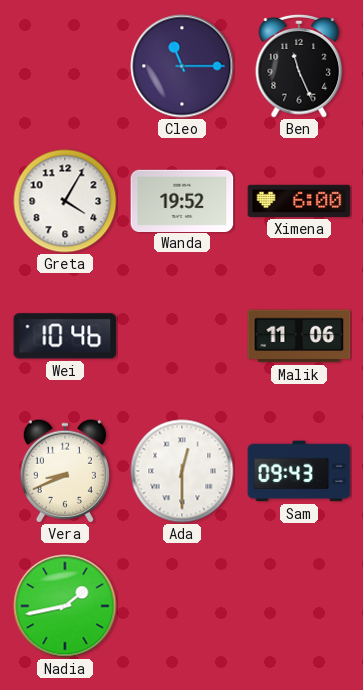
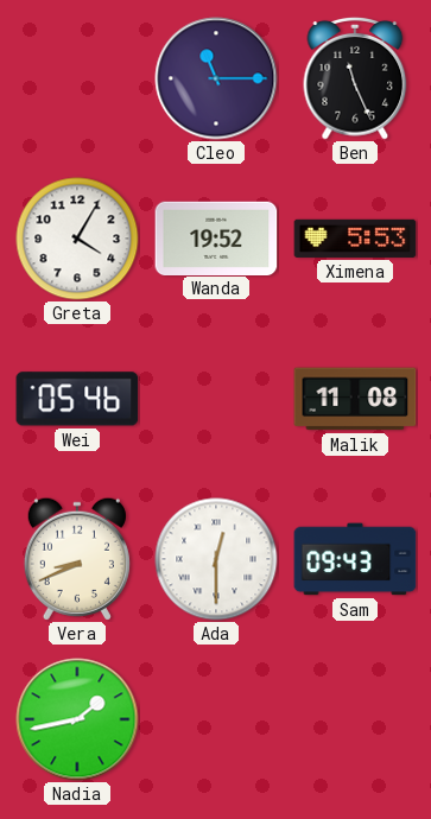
Ximena: 6:00 -> 5:53 (355, 239)
Wei: 10:46 -> 05:46 (77, 399)
Malik: 11:06 -> 11:08 (355, 399)
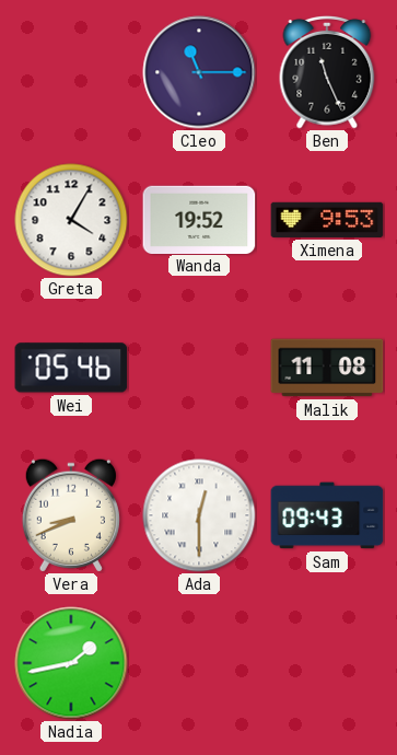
Ximena: 5:53 -> 9:53 (327, 220)
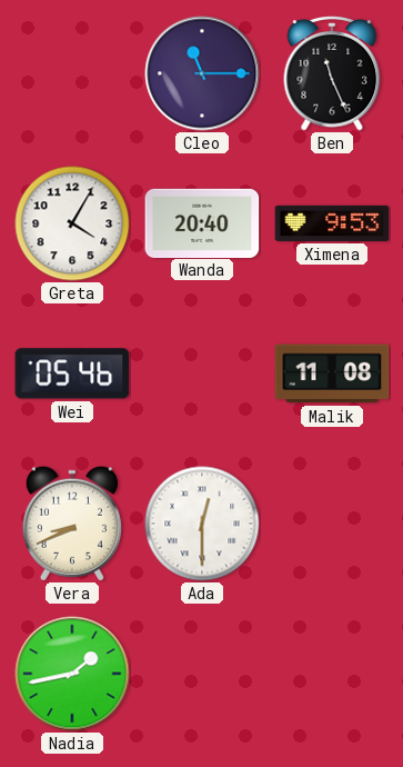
Wanda: 19:52 -> 20:40 (202, 222)
Sam: 09:43 -> none (327, 515)
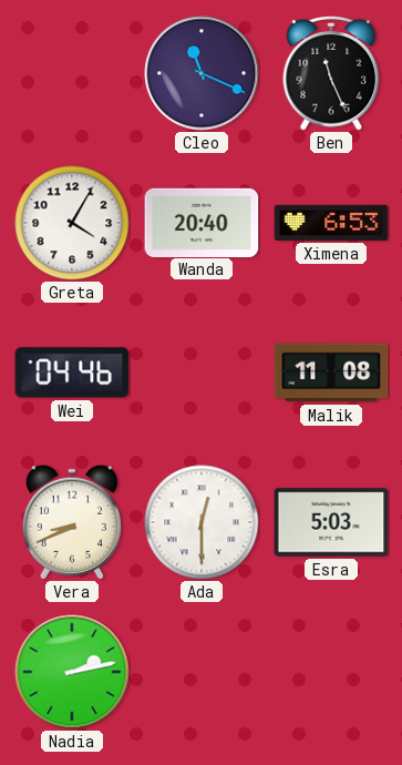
Cleo: 11:15 -> 11:19 (202, 73)
Ximena: 9:53 -> 6:53 (331, 223)
Wei: 05:46 -> 04:46 (72, 373)
Esra: none -> 5:03 (331, 522)
Nadia: 1:43 -> 2:13 (72, 672)
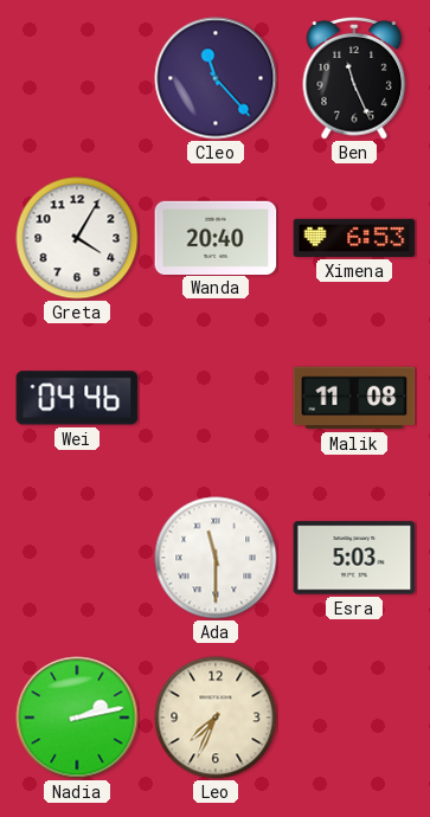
Cleo: 11:19 -> 11:23 (216, 78)
Vera: 8:41 -> none (72, 522)
Ada: 12:30 -> 11:30 (216, 558)
Leo: none -> 7:34 (216, 718)
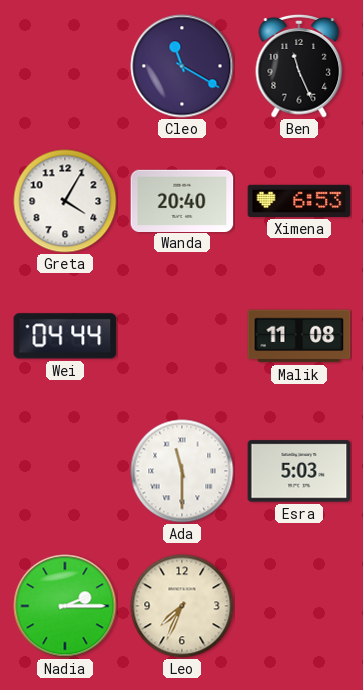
Cleo: 11:23 -> 11:20 (182, 66)
Wei: 04:46 -> 04:44 (65, 336)
Nadia: 2:13 -> 2:15 (65, 606)
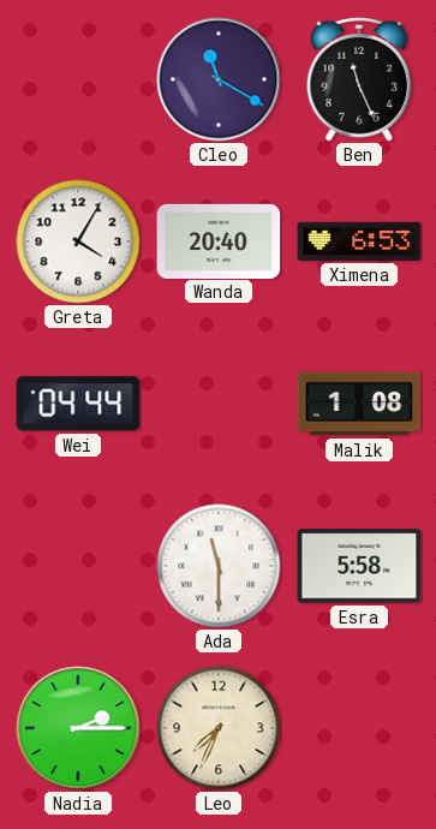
Malik: 11:08 -> 1:08 (359, 404)
Esra: 5:03 -> 5:58 (359, 566)
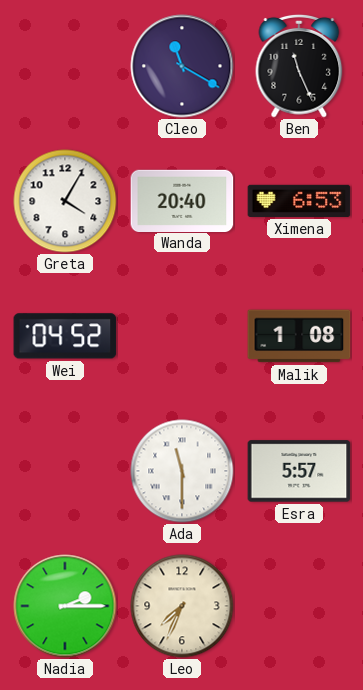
Wei: 04:44 -> 04:52 (65, 336)
Esra: 5:58 -> 5:57 (299, 471)
